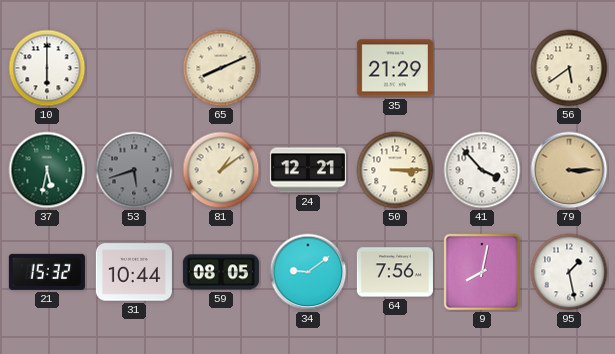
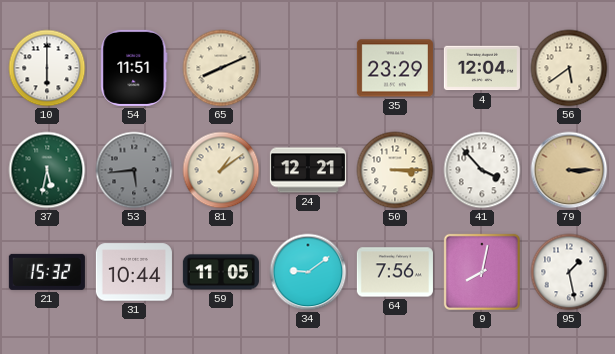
54: none -> 11:51 (134, 68)
35: 21:29 -> 23:29 (395, 68)
4: none -> 12:04 (482, 68)
53: 5:42 -> 5:44 (134, 170)
59: 08:05 -> 11:05 (221, 272)
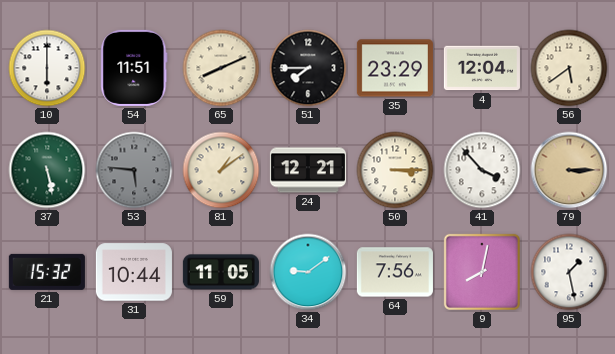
51: none -> 7:45 (308, 68)
37: 5:32 -> 5:28 (47, 170)
53: 5:44 -> 5:46 (134, 170)
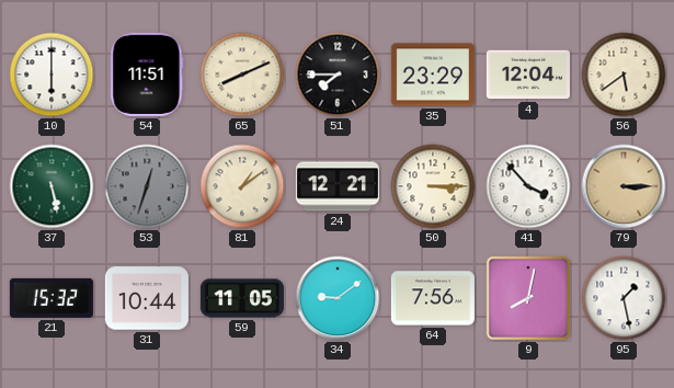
53: 5:46 -> 12:33 (147, 186)
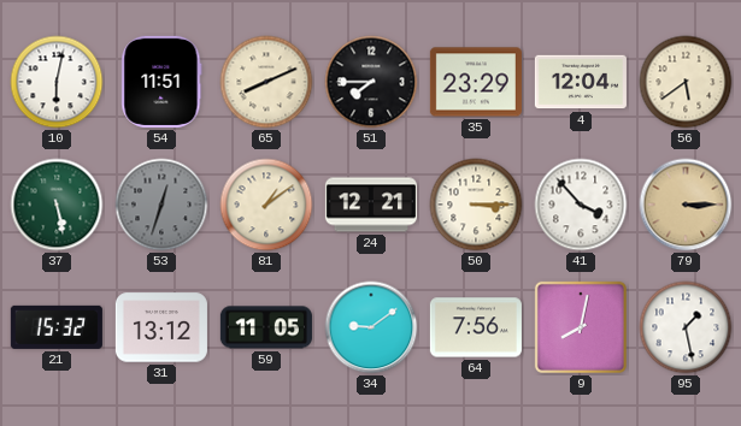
10: 6:00 -> 6:02 (57, 82)
31: 10:44 -> 13:12 (161, 327)
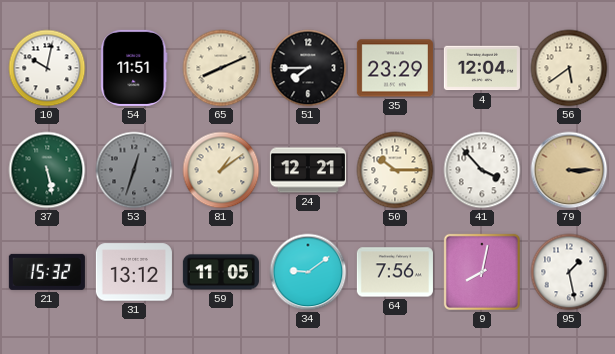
10: 6:02 -> 10:02 (47, 68)
50: 3:15 -> 10:15 (395, 170)
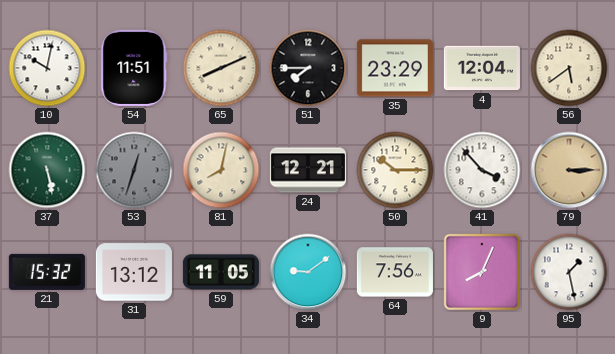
81: 1:09 -> 8:02 (221, 170)
9: 8:02 -> 8:04 (482, 272)
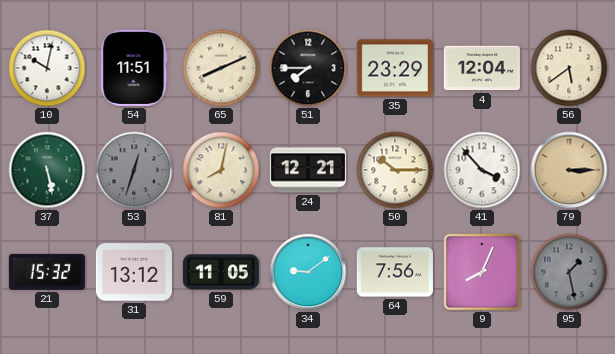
95 dial: white -> grey (569, 272)
